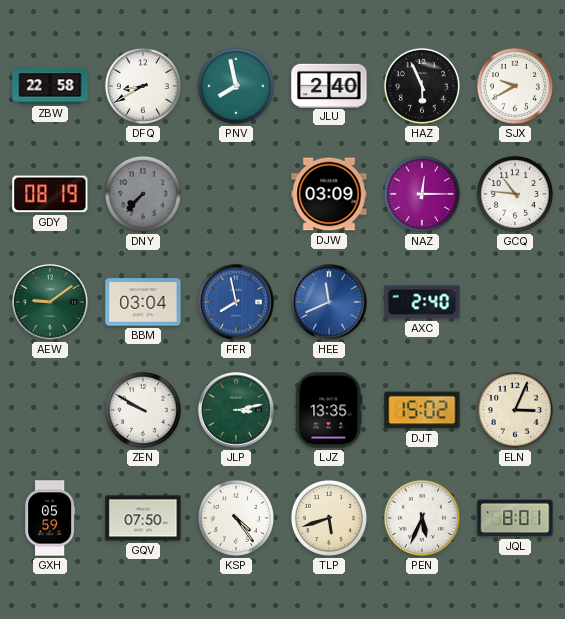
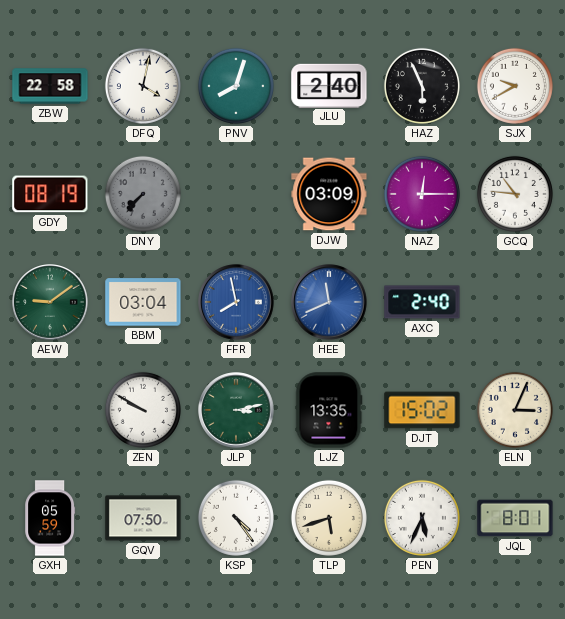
DFQ: 8:40 -> 4:02 (143, 86)
PNV: 7:58 -> 8:03 (236, 86)
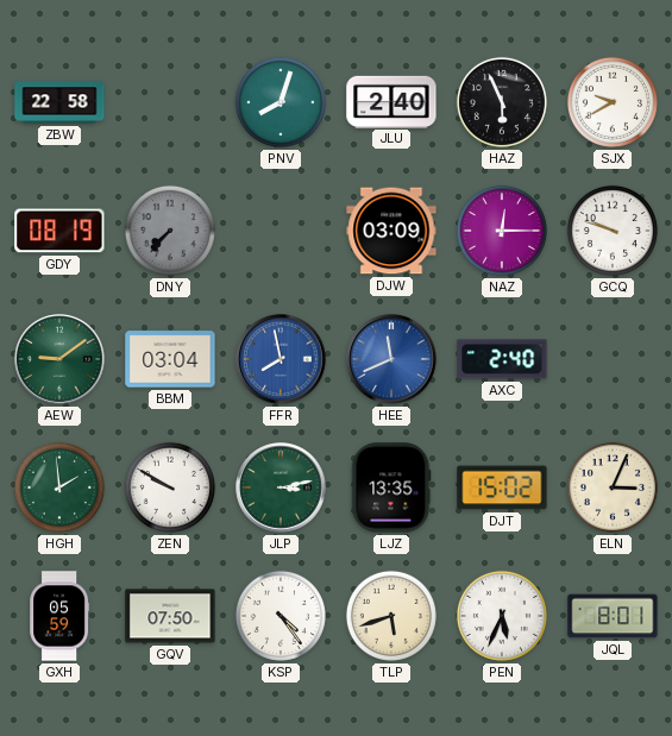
DFQ: 4:02 -> none (143, 86)
GCQ: 10:46 -> 9:48 (613, 231)
HGH: none -> 1:59 (59, 487)
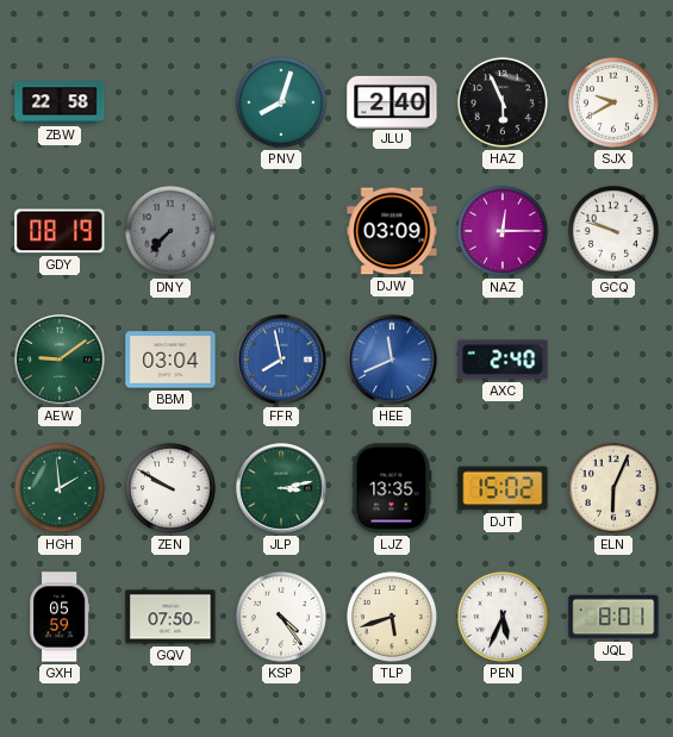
ELN: 3:04 -> 6:04 (613, 488)
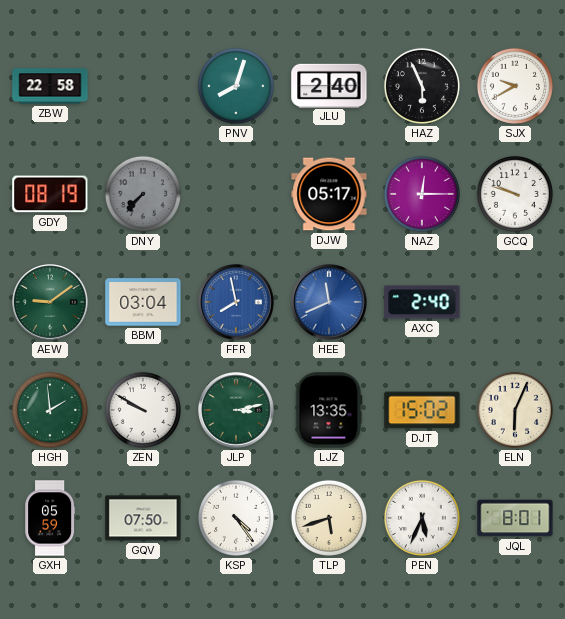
DJW: 03:09 -> 05:17 (329, 194)
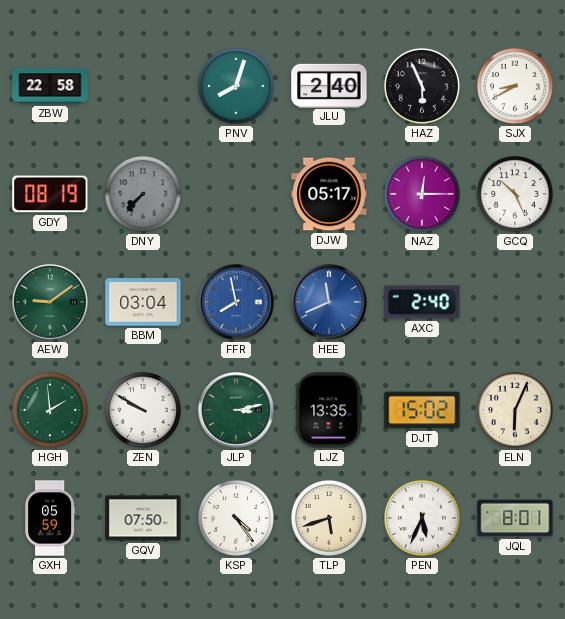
SJX: 9:40 -> 8:40 (515, 86)
GCQ: 9:48 -> 10:26 (515, 194)
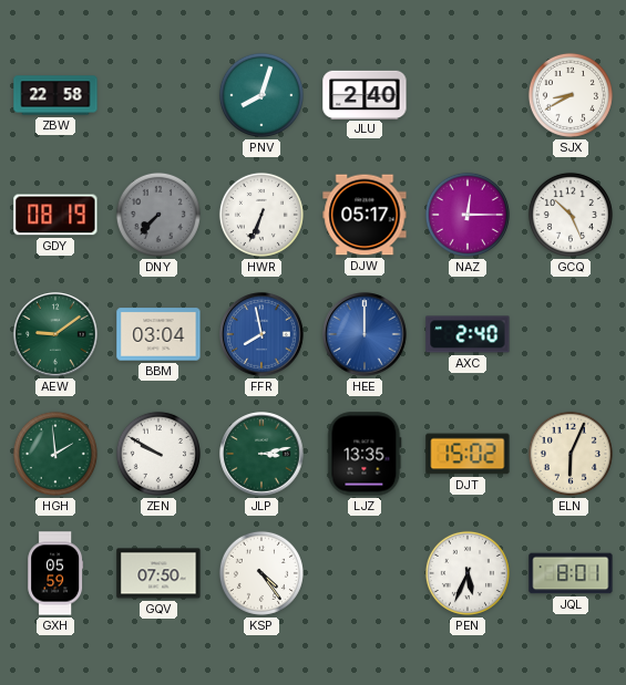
HAZ: 5:56 -> none (422, 86)
HWR: none -> 6:34 (261, 215)
HEE: 11:41 -> 12:00 (365, 334)
TLP: 5:42 -> none (329, 518)
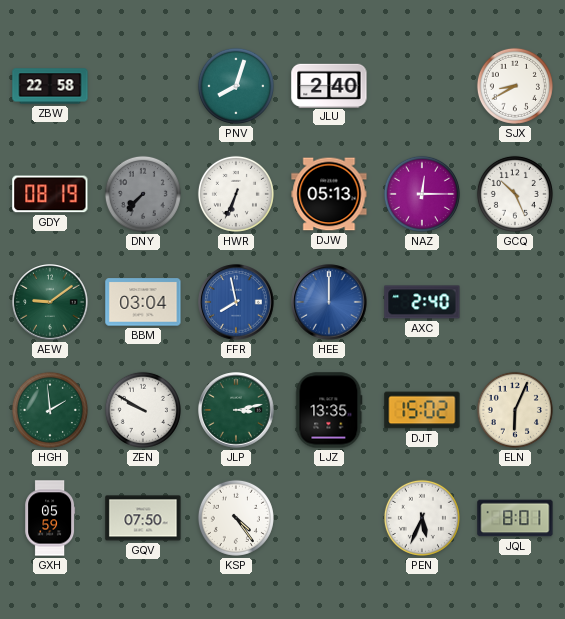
DJW: 05:17 -> 05:13 (329, 194)
